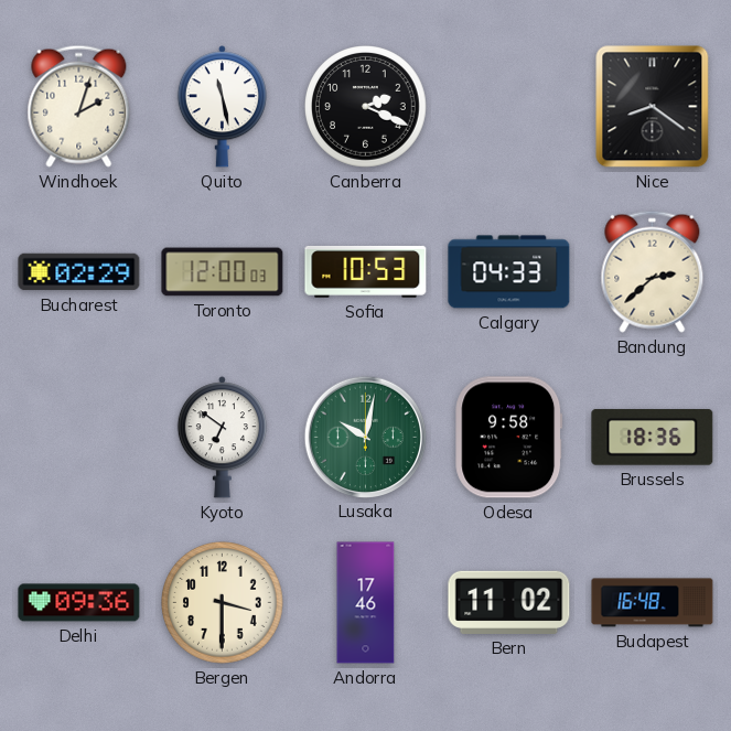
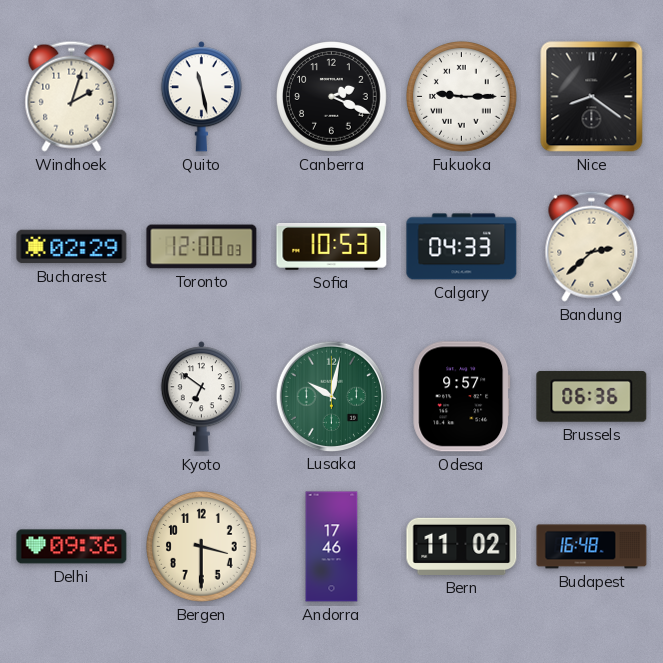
Fukuoka: none -> 9:15 (462, 97)
Odesa: 9:58 -> 9:57 (462, 397)
Brussels: 18:36 -> 06:36 (592, 396)
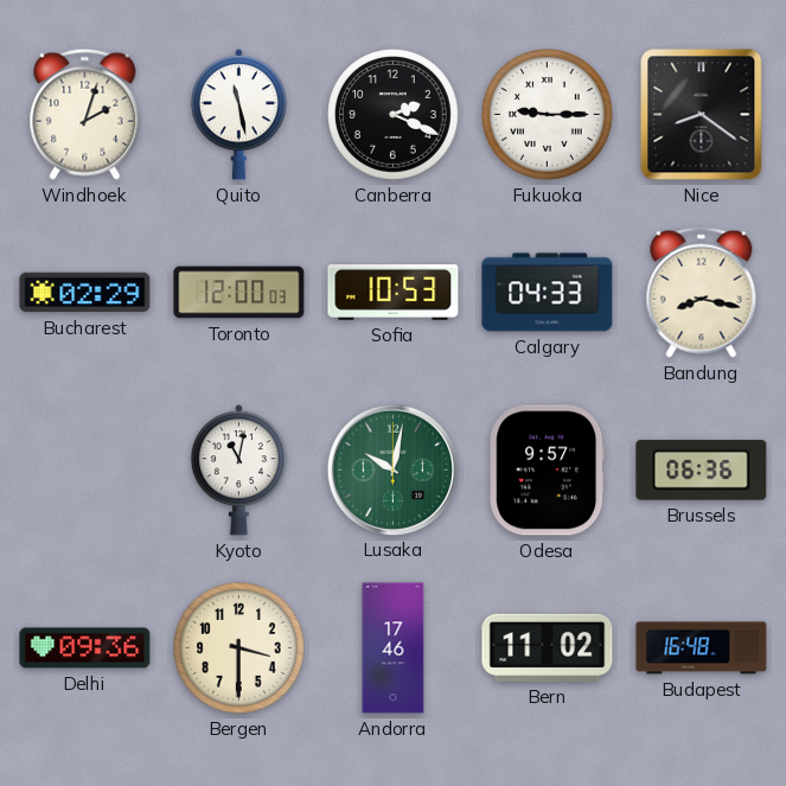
Bandung: 2:38 -> 8:17 (702, 292)
Kyoto: 6:51 -> 11:02 (238, 471)
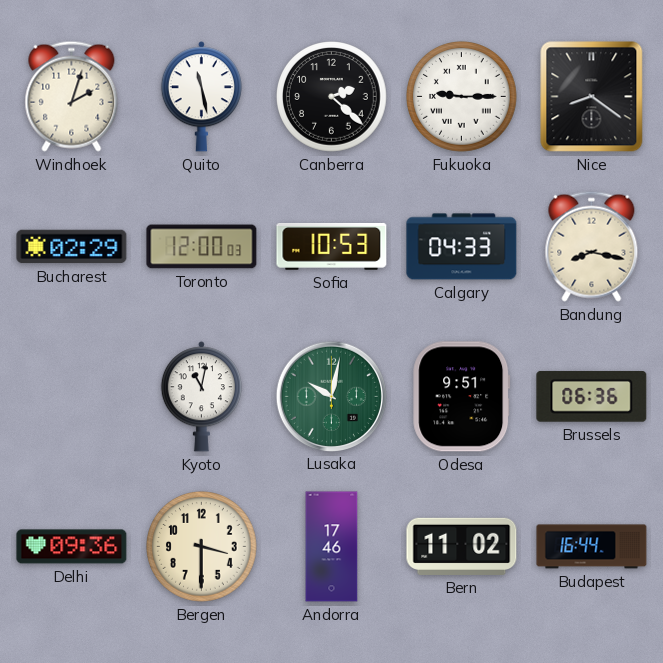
Canberra: 2:19 -> 2:22 (332, 97)
Odesa: 9:57 -> 9:51 (462, 397)
Budapest: 16:48 -> 16:44 (592, 547)
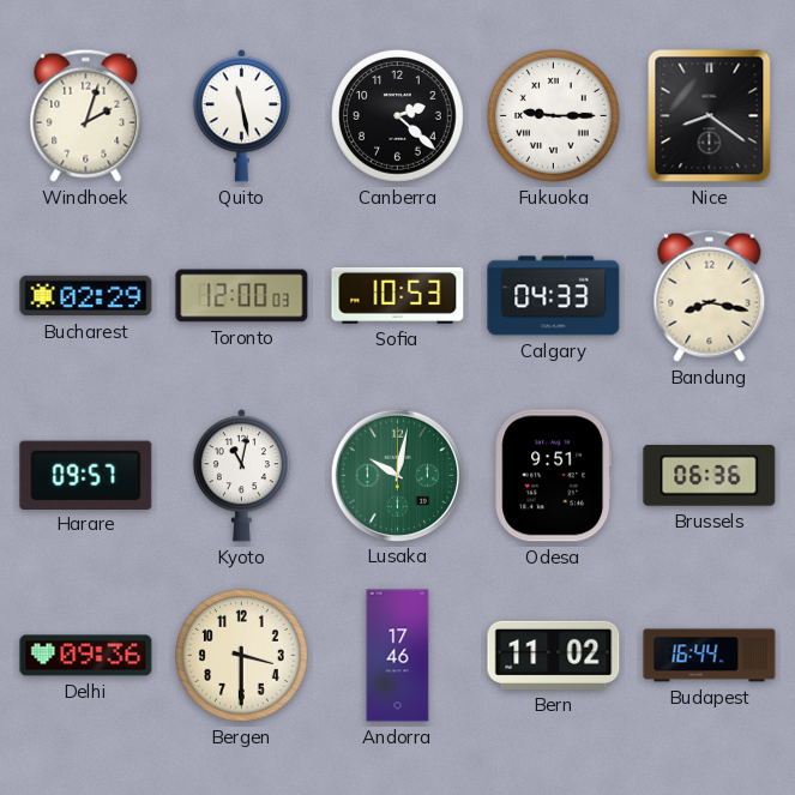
Harare: none -> 09:57 (86, 475)
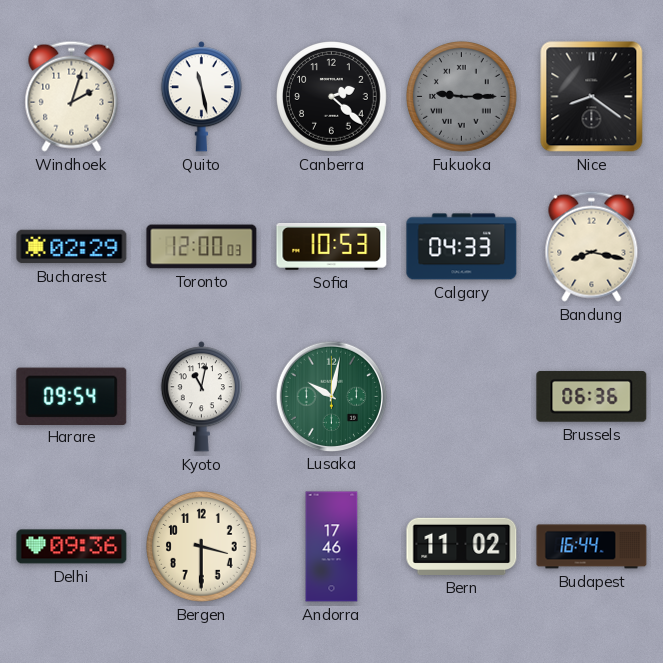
Fukuoka dial: white -> grey (462, 97)
Harare: 09:57 -> 09:54 (72, 396)
Odesa: 9:51 -> none (554, 476)
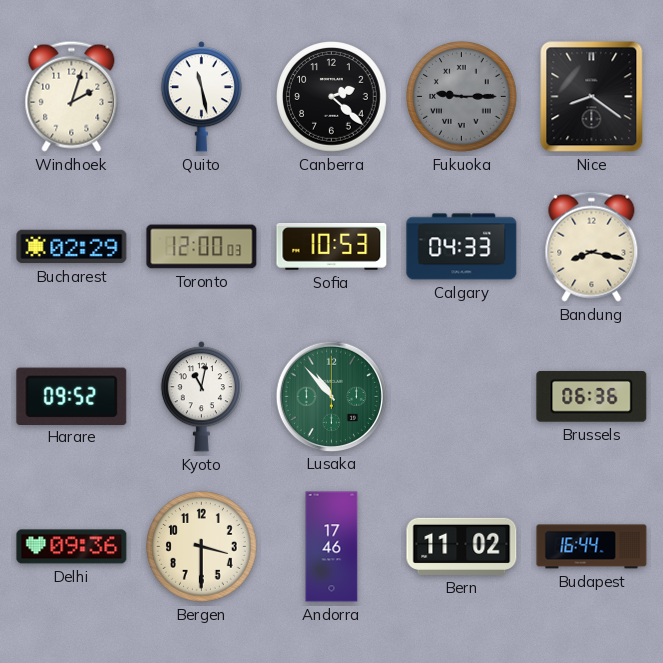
Harare: 09:54 -> 09:52 (72, 396)
Lusaka: 10:02 -> 10:53 (331, 396)
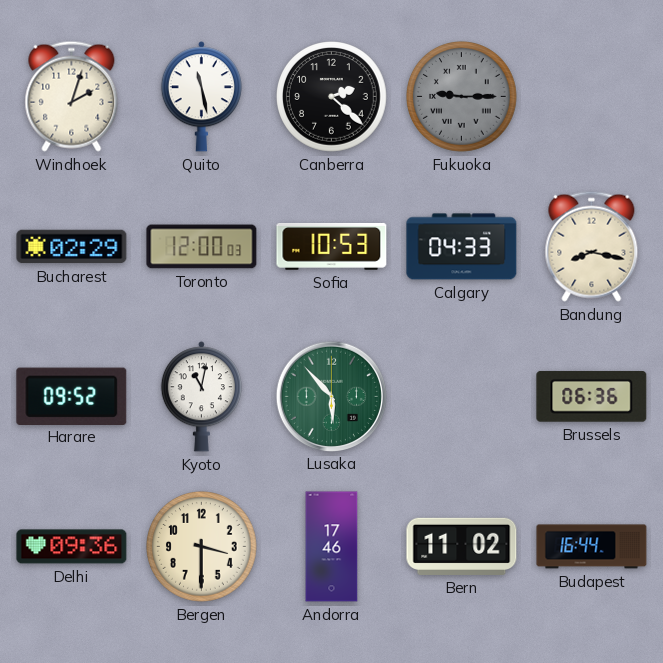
Nice: 8:21 -> none (592, 97)
Lusaka: 10:53 -> 5:53 (331, 396)
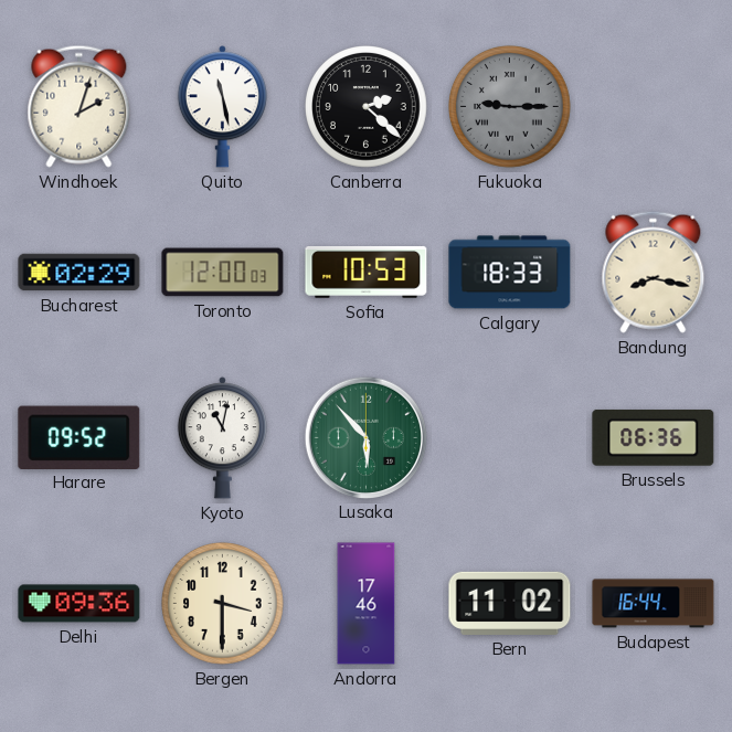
Calgary: 04:33 -> 18:33 (510, 273)
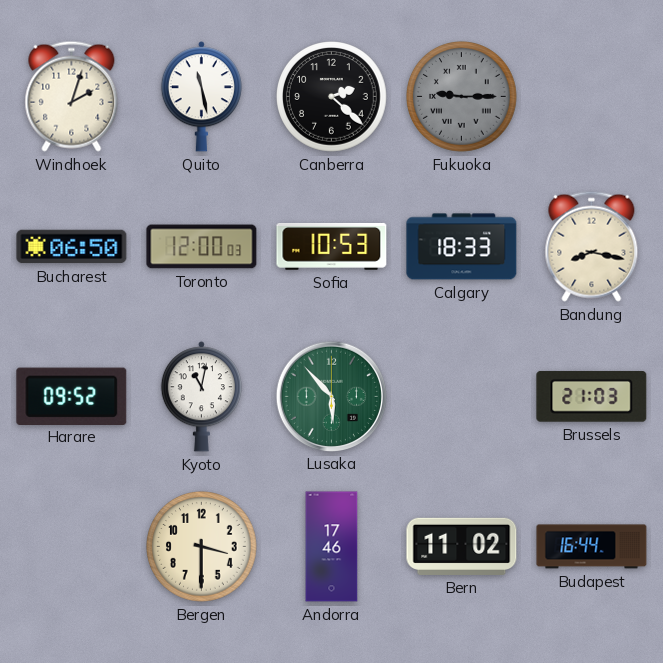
Bucharest: 02:29 -> 06:50 (72, 247)
Brussels: 06:36 -> 21:03 (592, 396)
Delhi: 09:36 -> none (79, 604)
